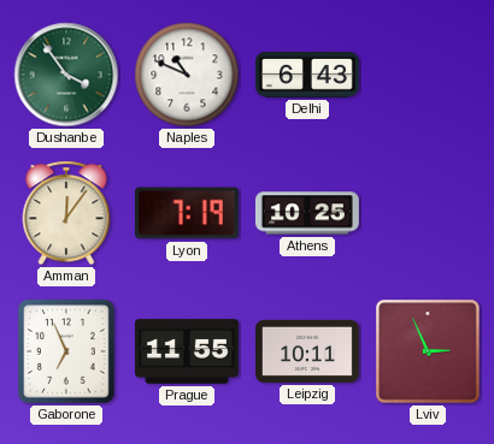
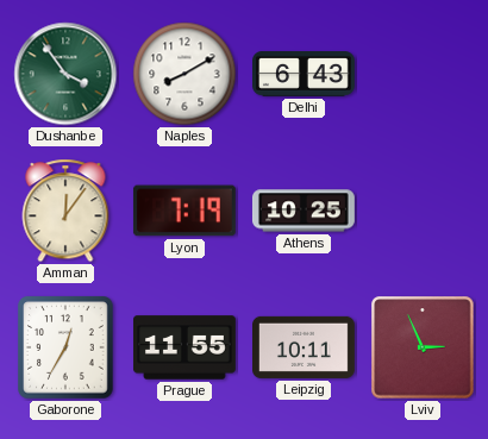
Naples: 10:49 -> 8:10 (184, 74)
Gaborone: 6:56 -> 12:35 (65, 347)
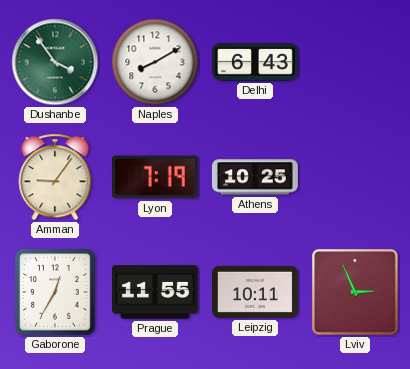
Amman: 12:06 -> 9:06 (55, 177)
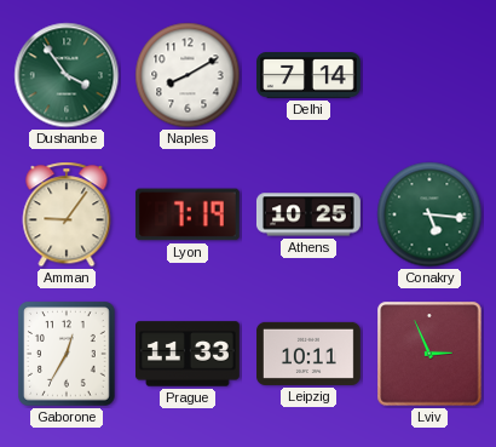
Delhi: 6:43 -> 7:14 (310, 76)
Conakry: none -> 5:16 (429, 214)
Prague: 11:55 -> 11:33 (189, 354)
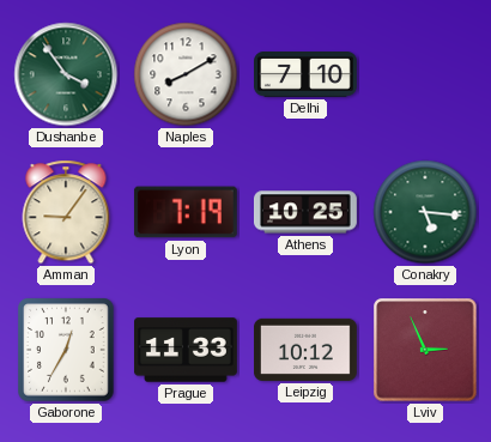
Delhi: 7:14 -> 7:10 (307, 75)
Leipzig: 10:11 -> 10:12 (307, 350)
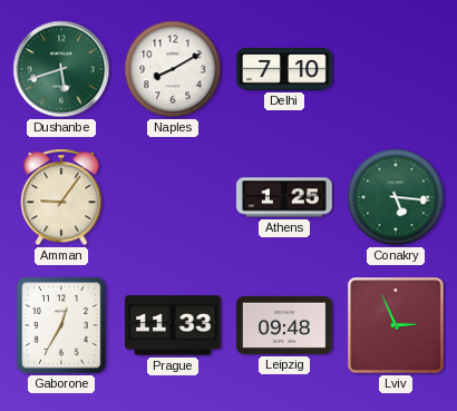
Dushanbe: 3:54 -> 5:42 (61, 69)
Lyon: 7:19 -> none (186, 212)
Athens: 10:25 -> 1:25 (284, 197)
Leipzig: 10:12 -> 09:48 (285, 325)
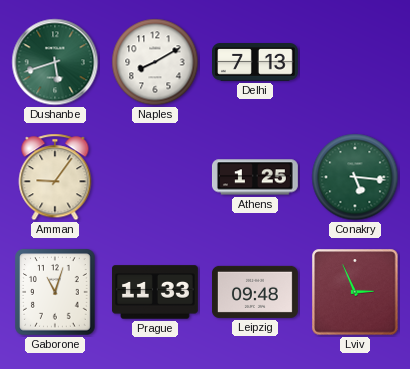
Delhi: 7:10 -> 7:13 (256, 63)
Gaborone: 12:35 -> 11:03 (55, 292)
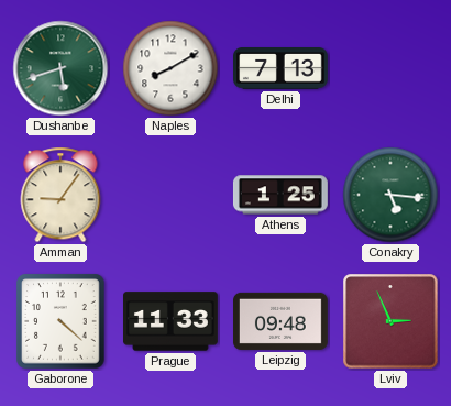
Gaborone: 11:03 -> 4:22 (61, 321)
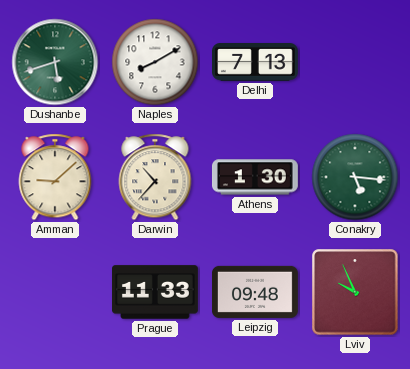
Amman: 9:06 -> 9:08 (55, 177)
Darwin: none -> 10:37 (155, 177)
Athens: 1:25 -> 1:30 (255, 177)
Gaborone: 4:22 -> none (61, 321)
Lviv: 2:56 -> 9:56 (355, 292)
